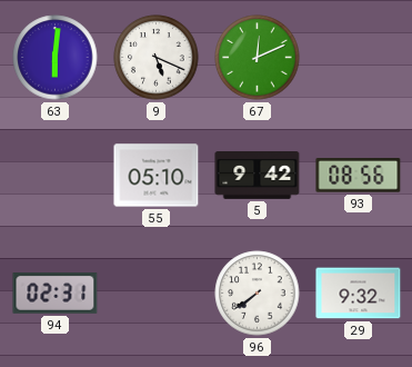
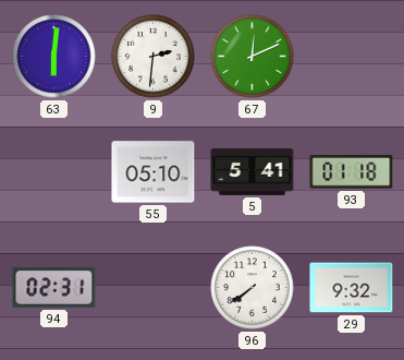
9: 5:19 -> 2:31 (154, 57)
5: 9:42 -> 5:41 (253, 172)
93: 08:56 -> 01:18 (352, 172)
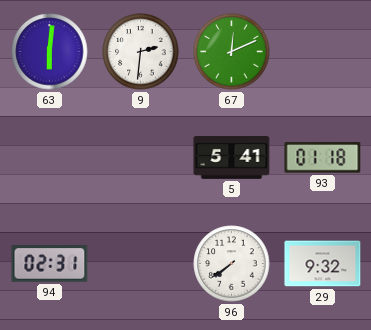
55: 05:10 -> none (154, 172)
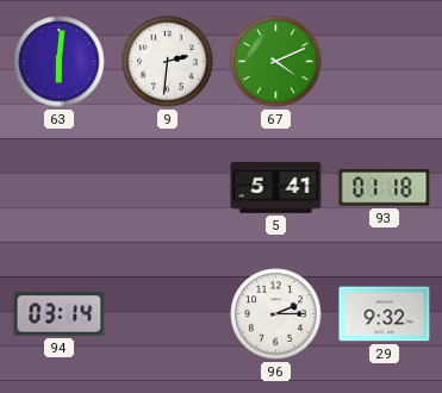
67: 12:11 -> 4:11 (276, 62)
94: 02:31 -> 03:14 (60, 314)
96: 7:39 -> 2:15 (276, 314)
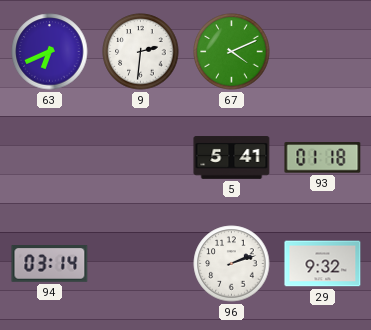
63: 6:01 -> 6:41 (50, 52)
96: 2:15 -> 2:12 (232, 264)
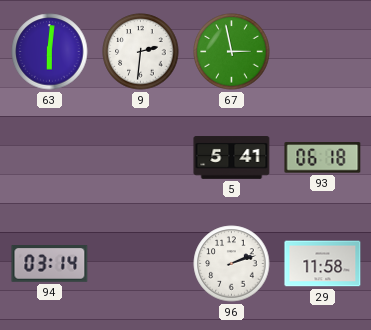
63: 6:41 -> 6:01 (50, 52)
67: 4:11 -> 2:58 (232, 52)
93: 01:18 -> 06:18 (323, 158)
29: 9:32 -> 11:58 (323, 264)
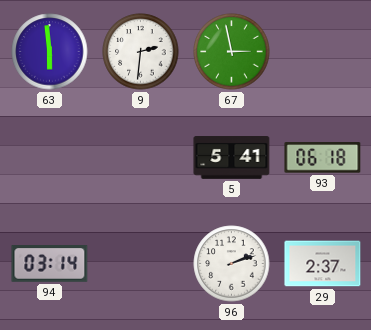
63: 6:01 -> 5:59 (50, 52)
29: 11:58 -> 2:37 (323, 264)
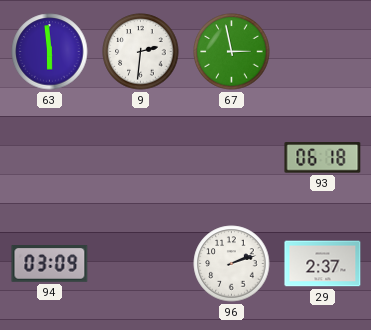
5: 5:41 -> none (232, 158)
94: 03:14 -> 03:09 (50, 264)
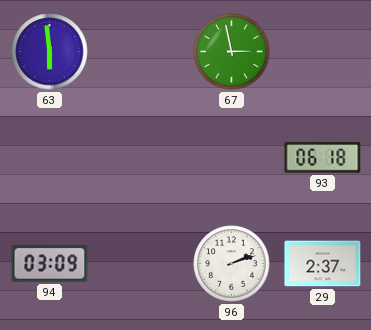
9: 2:31 -> none (141, 52)
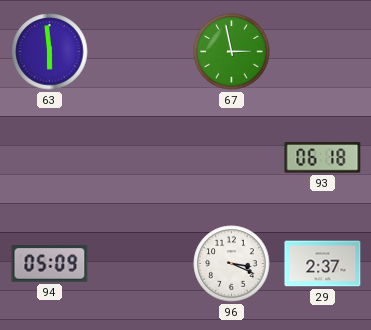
94: 03:09 -> 05:09 (50, 264)
96: 2:12 -> 3:19 (232, 264)
